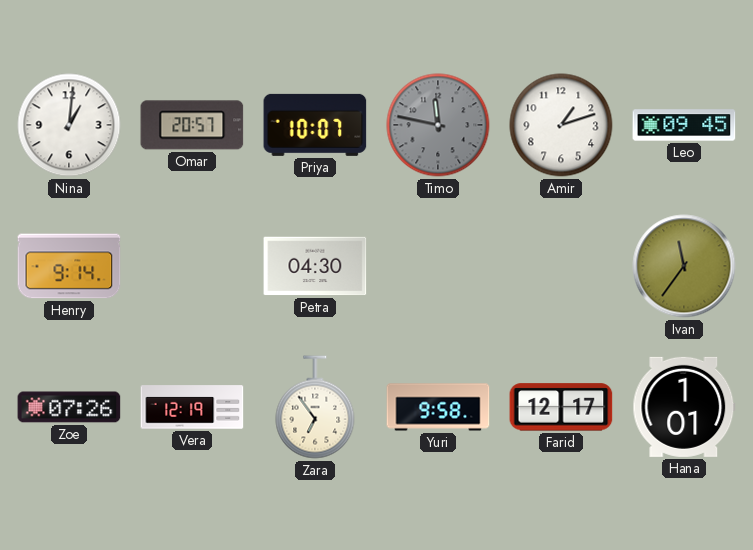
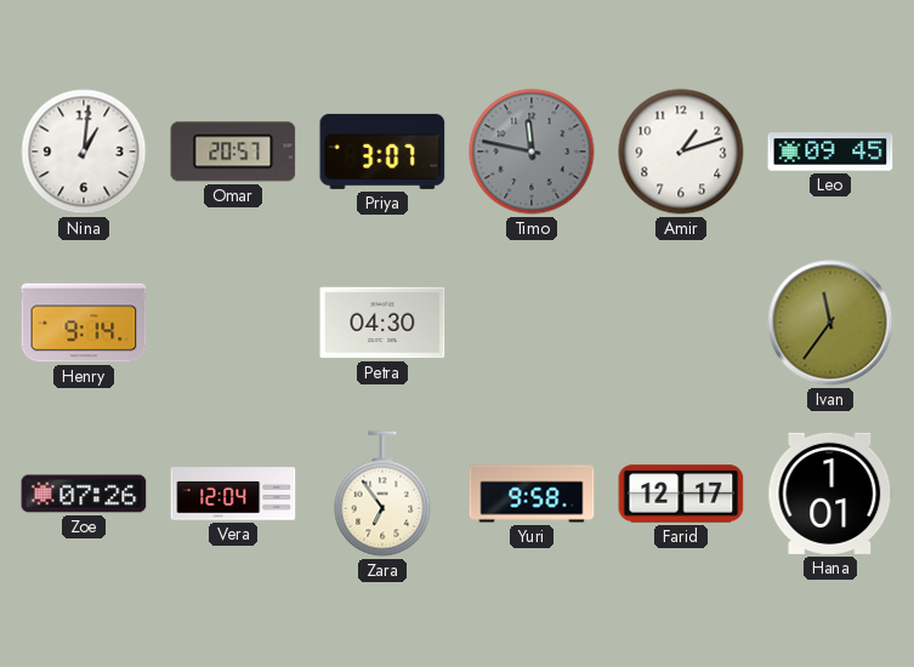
Priya: 10:07 -> 3:07 (382, 152)
Vera: 12:19 -> 12:04 (233, 494)
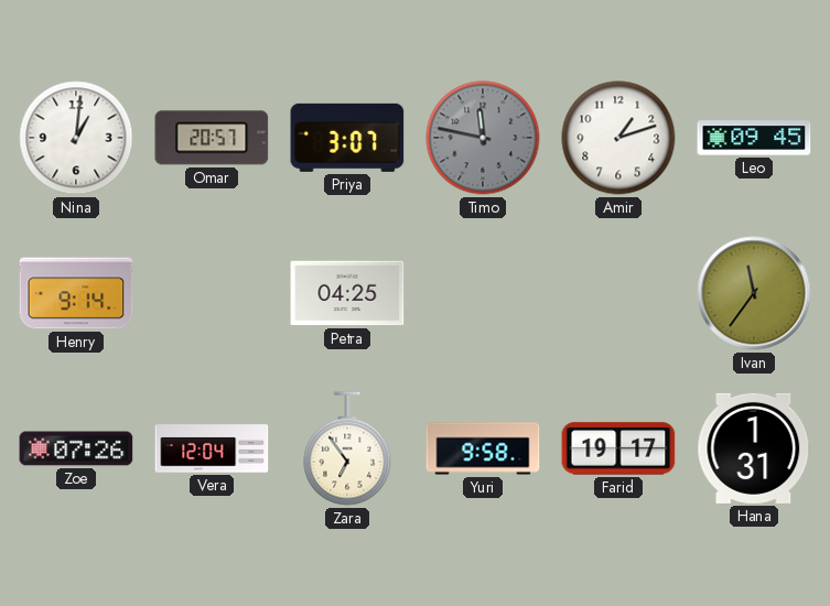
Petra: 04:30 -> 04:25 (347, 293)
Farid: 12:17 -> 19:17 (618, 448)
Hana: 1:01 -> 1:31 (754, 448)
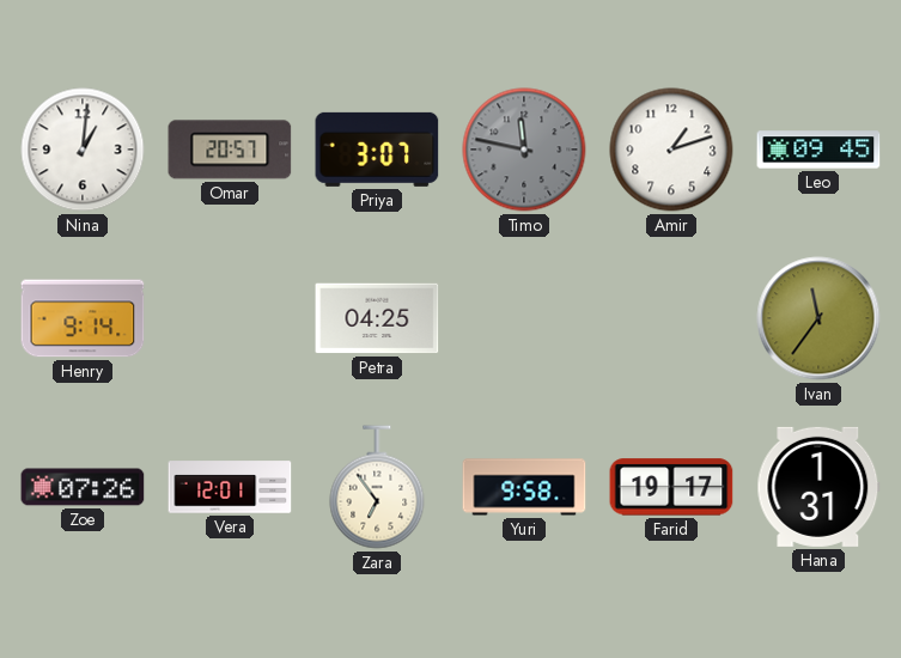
Vera: 12:04 -> 12:01 (230, 487)
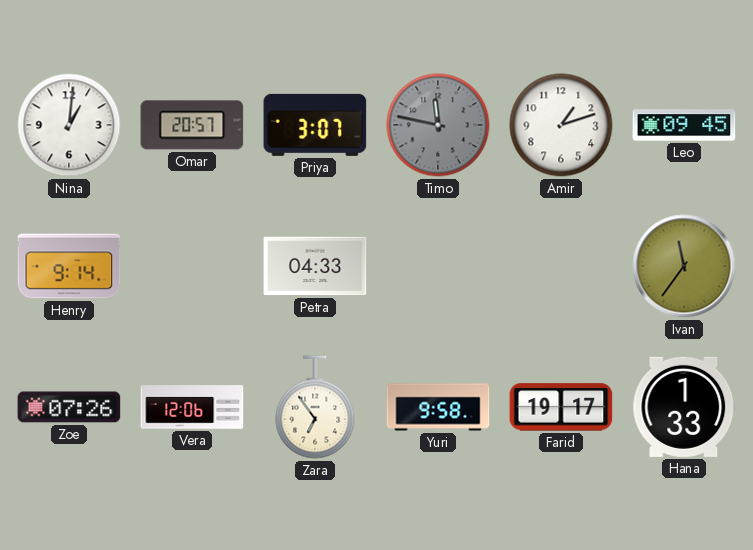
Petra: 04:25 -> 04:33 (315, 266)
Vera: 12:01 -> 12:06 (192, 407)
Hana: 1:31 -> 1:33 (684, 407)
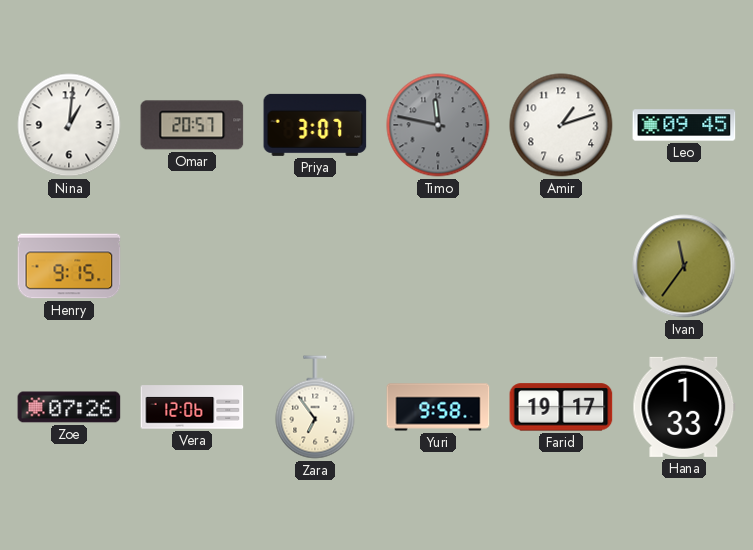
Henry: 9:14 -> 9:15 (69, 266)
Petra: 04:33 -> none (315, 266)
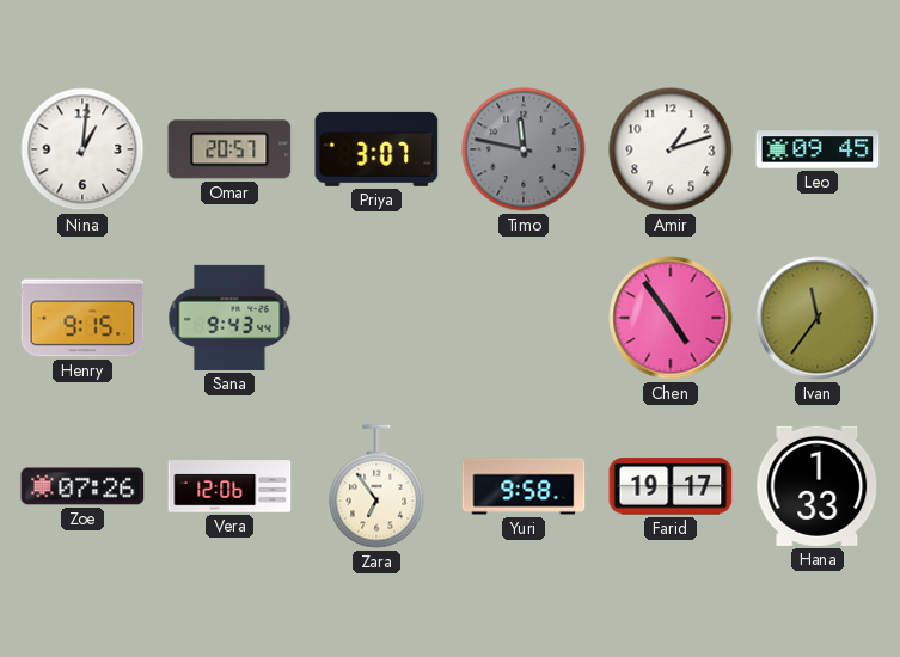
Sana: none -> 9:43 (229, 318)
Chen: none -> 4:54 (671, 318)
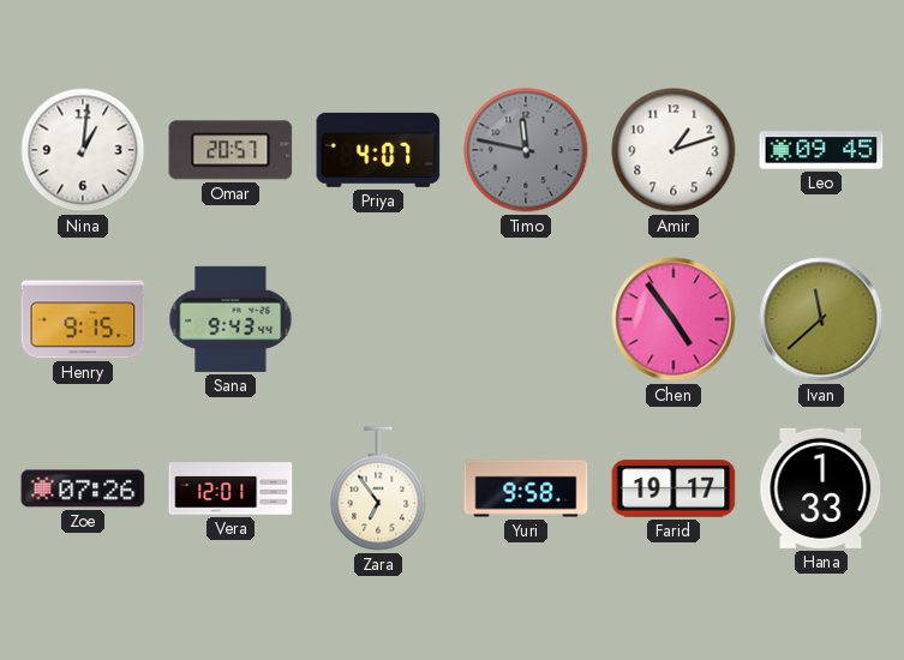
Priya: 3:07 -> 4:07 (378, 150)
Ivan: 11:36 -> 11:38 (821, 319)
Vera: 12:06 -> 12:01 (231, 488)
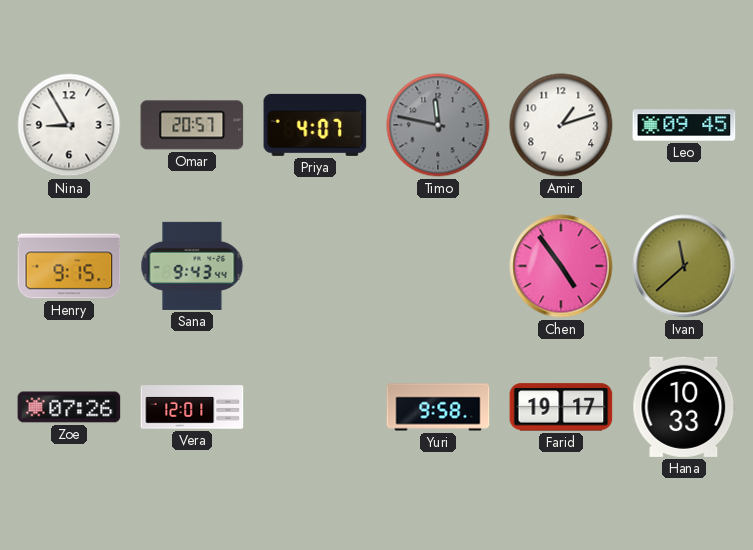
Nina: 1:01 -> 8:55 (69, 125)
Zara: 6:54 -> none (378, 488)
Hana: 1:33 -> 10:33 (684, 407)
